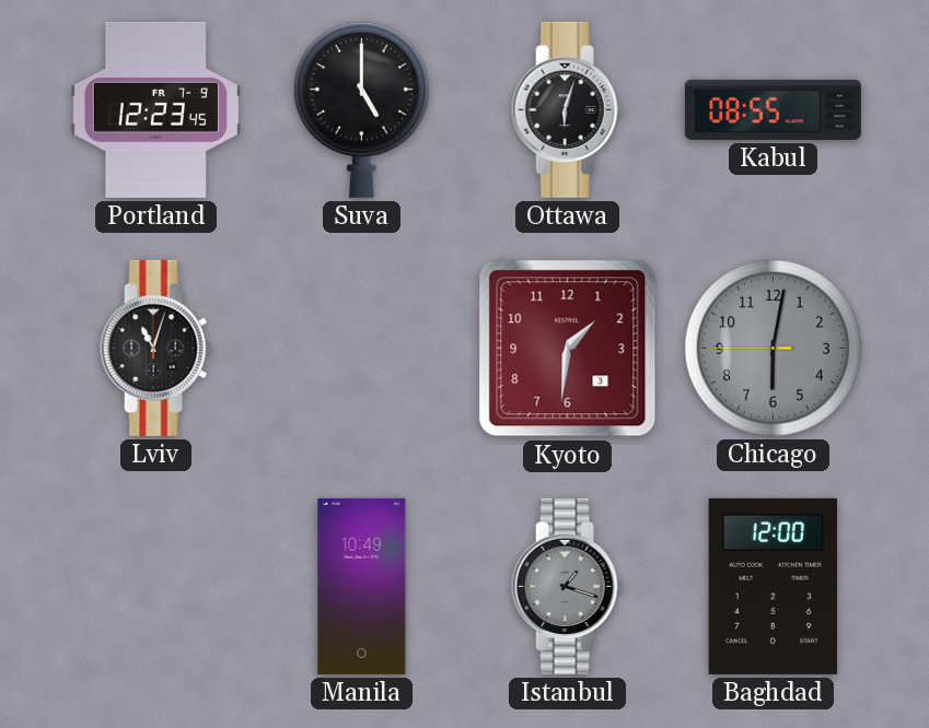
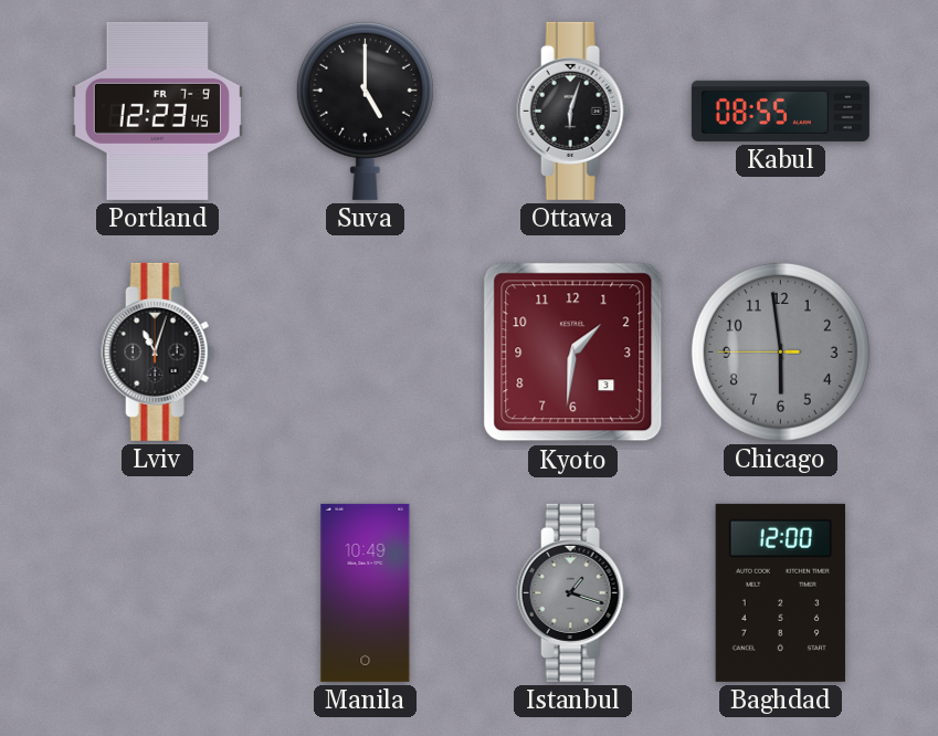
Chicago: 6:01 -> 5:58 (780, 351)
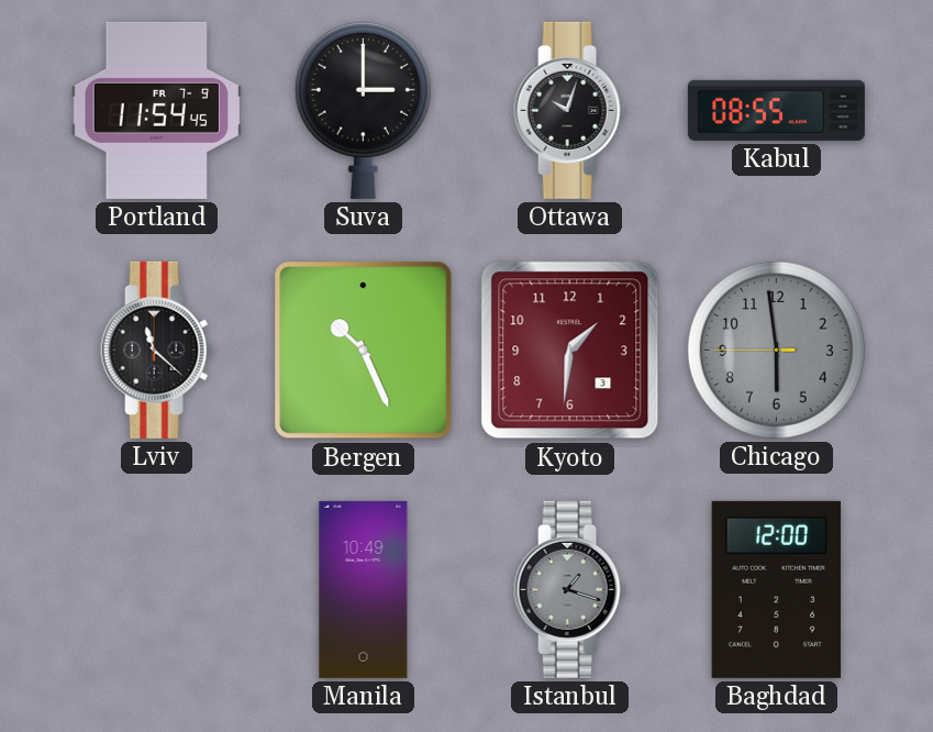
Portland: 12:23 -> 11:54 (156, 110)
Suva: 5:00 -> 3:00 (363, 110)
Ottawa: 6:03 -> 10:03 (570, 110)
Lviv: 11:03 -> 11:22 (157, 350)
Bergen: none -> 10:26 (364, 351)
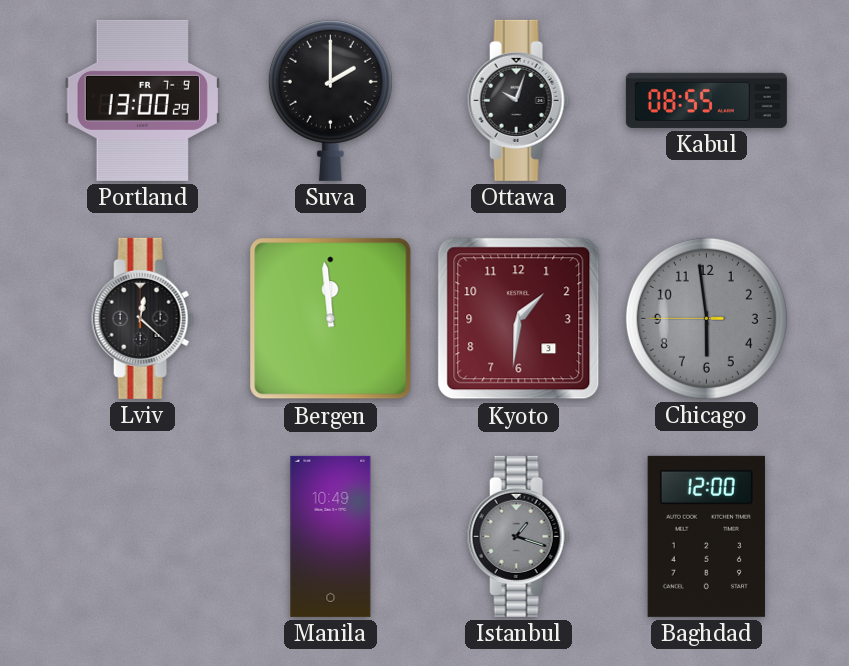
Portland: 11:54 -> 13:00 (142, 100)
Suva: 3:00 -> 2:00 (330, 100)
Lviv: 11:22 -> 12:22 (143, 318)
Bergen: 10:26 -> 11:59 (331, 319)
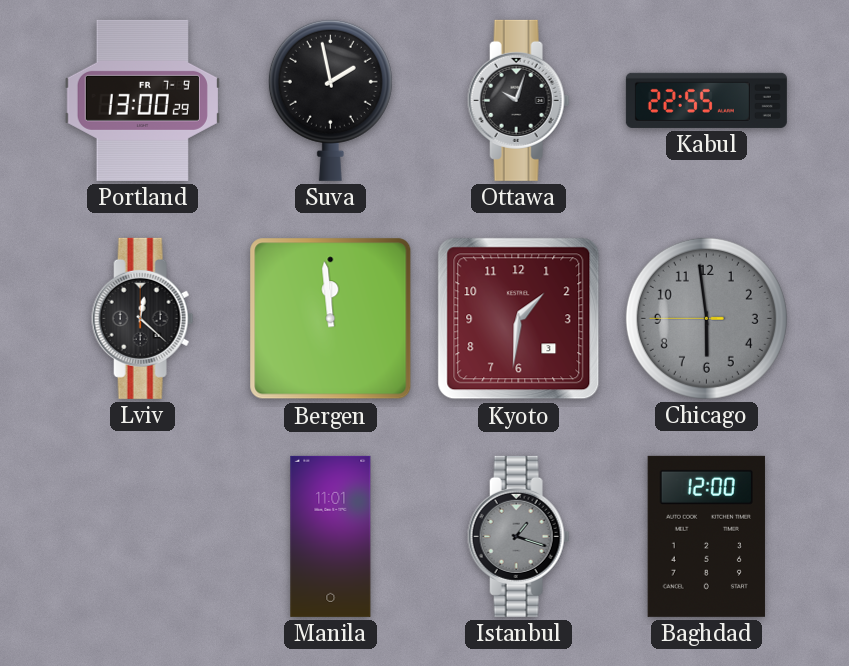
Suva: 2:00 -> 1:58 (330, 100)
Kabul: 08:55 -> 22:55 (706, 100)
Manila: 10:49 -> 11:01 (331, 536)
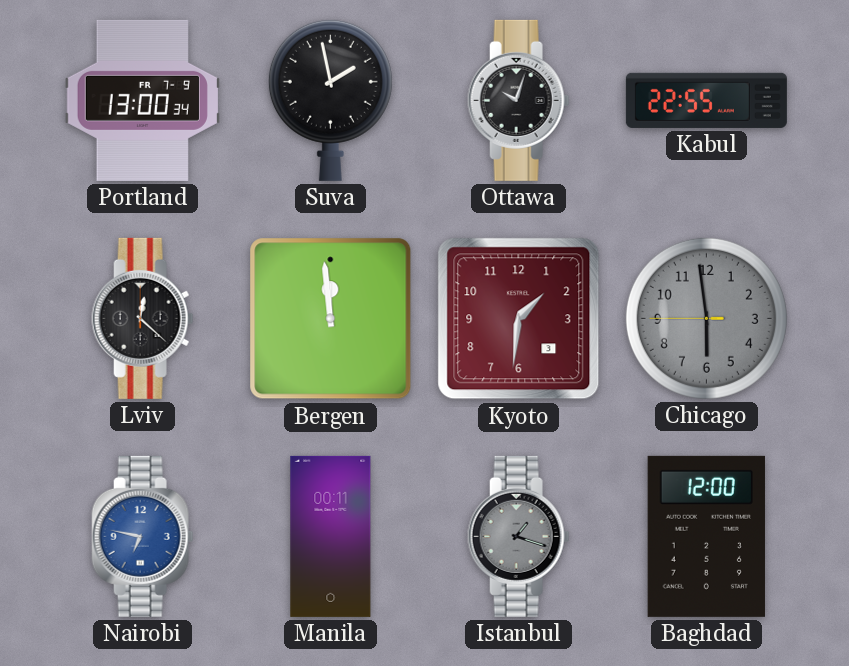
Portland: 13:00:29 -> 13:00:34 (142, 100)
Nairobi: none -> 6:47 (143, 536)
Manila: 11:01 -> 00:11 (331, 536)
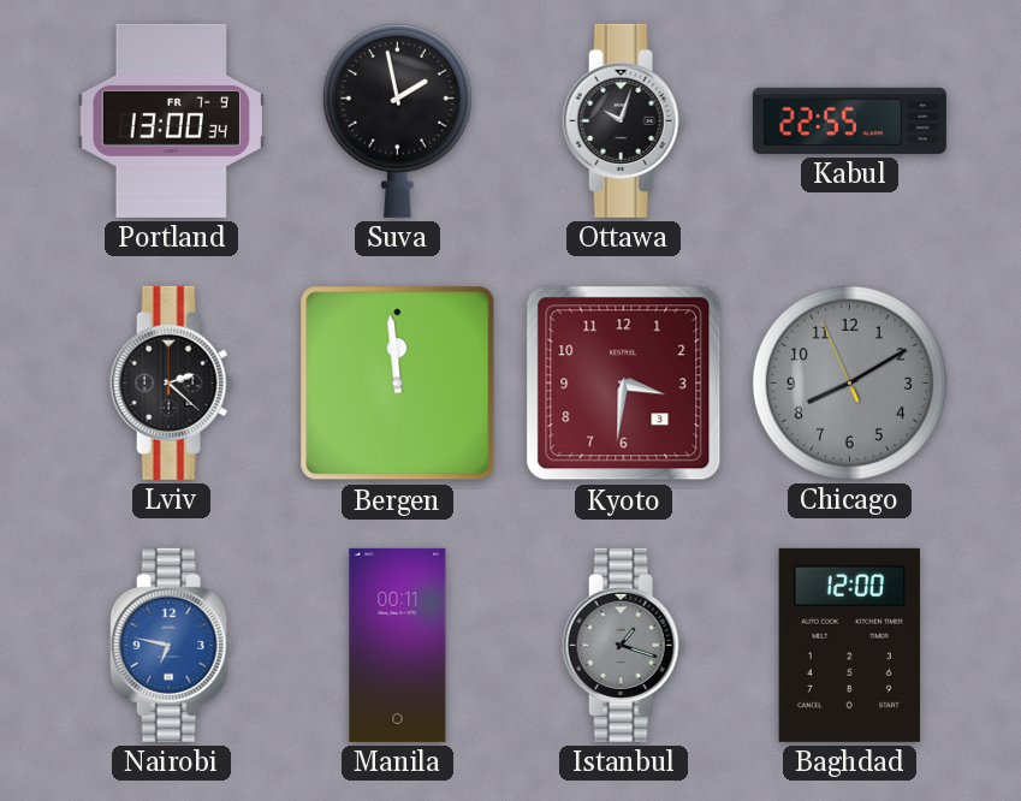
Lviv: 12:22 -> 2:22 (172, 382)
Kyoto: 1:31 -> 3:31 (624, 384)
Chicago: 5:58 -> 8:09 (849, 382)
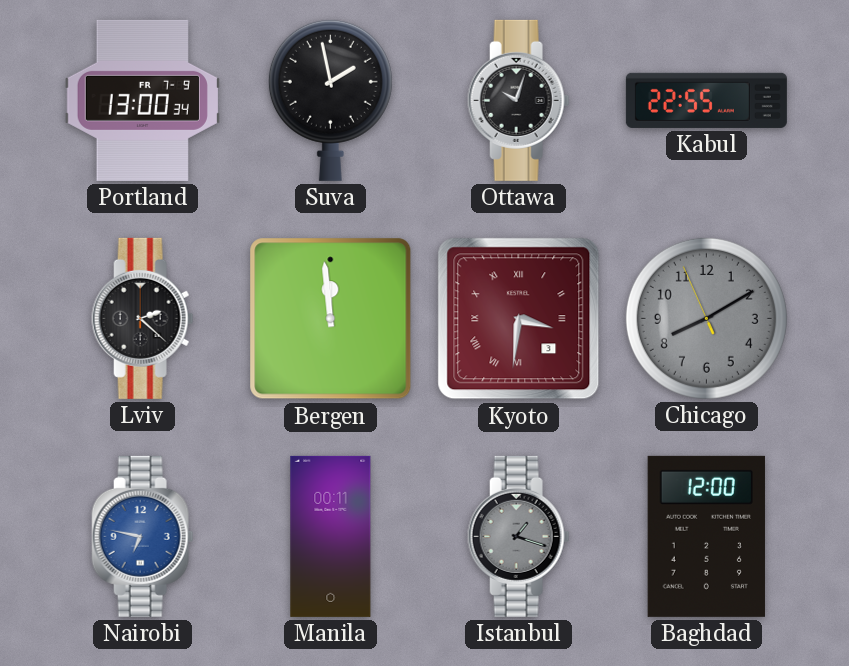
Kyoto numerals: Arabic -> Roman (519, 319)
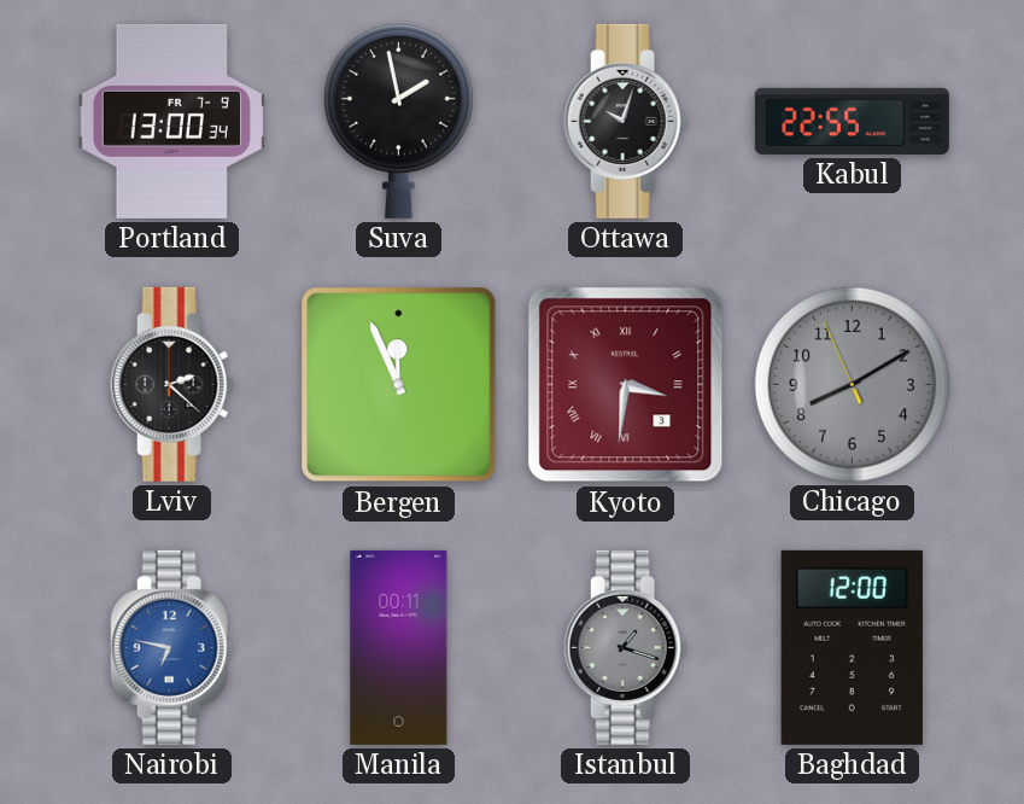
Bergen: 11:59 -> 11:56 (399, 385)
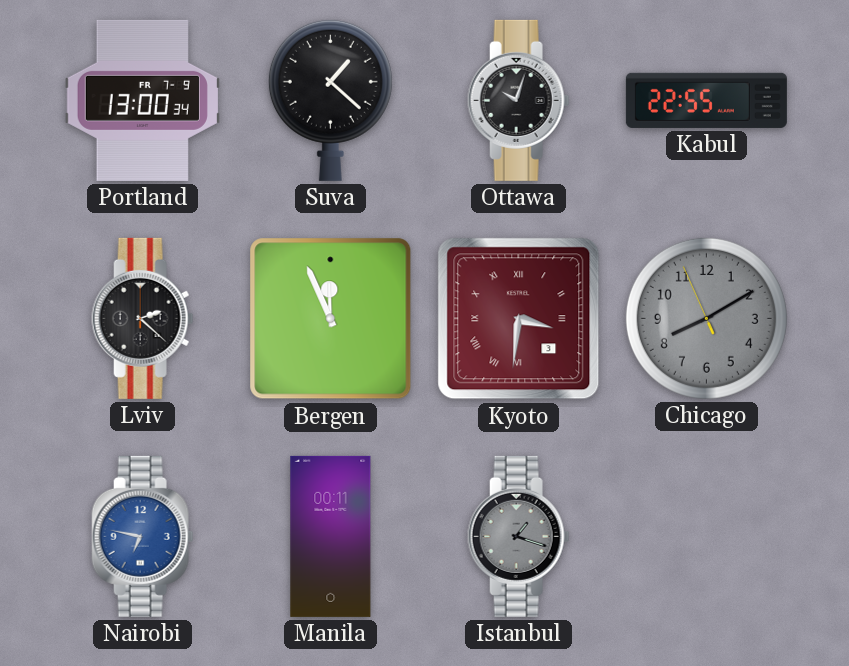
Suva: 1:58 -> 1:22 (330, 100)
Baghdad: 12:00 -> none (852, 647)
